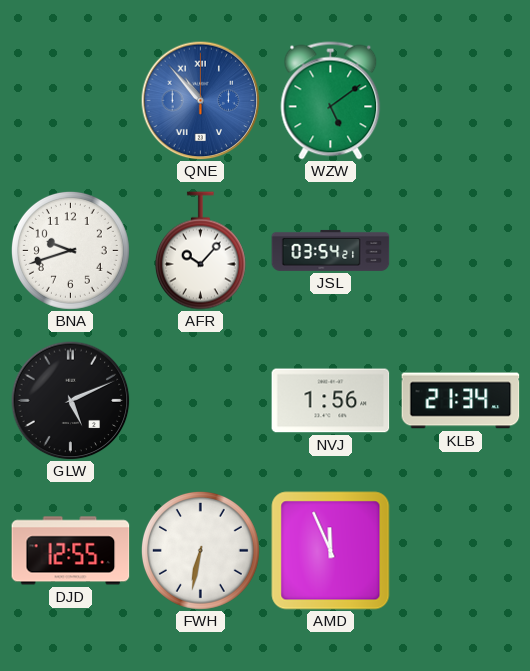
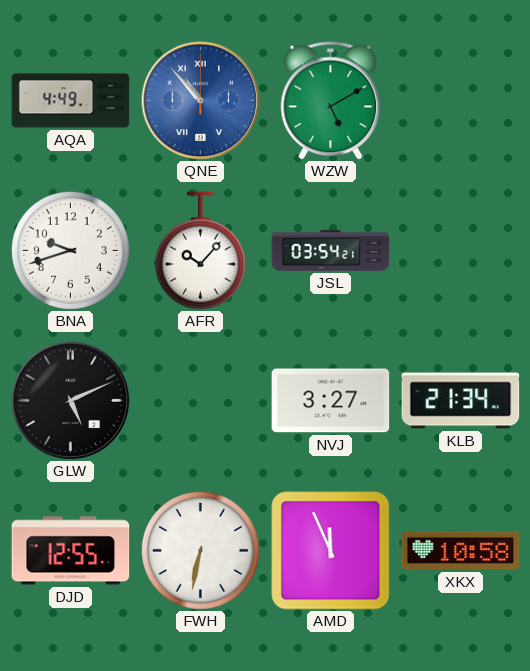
AQA: none -> 4:49 (71, 101)
WZW: 5:09 -> 5:10 (331, 101)
NVJ: 1:56 -> 3:27 (331, 401)
XKX: none -> 10:58 (461, 551)
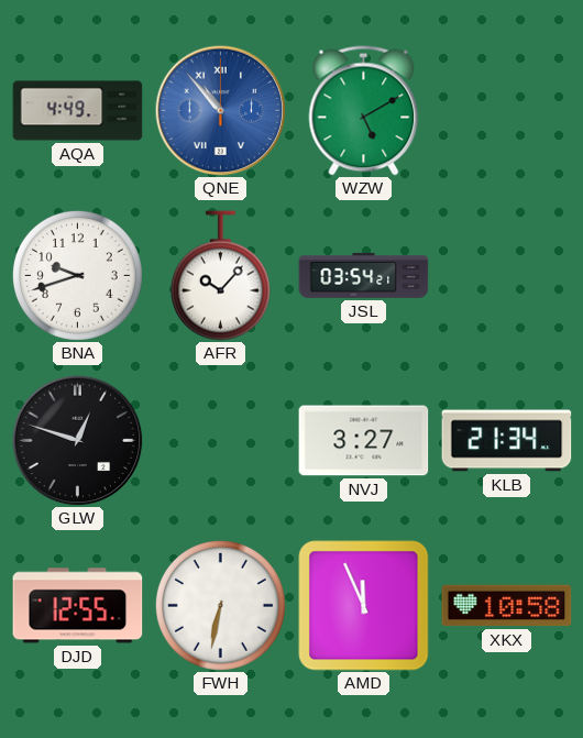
GLW: 5:11 -> 12:48 (77, 440)
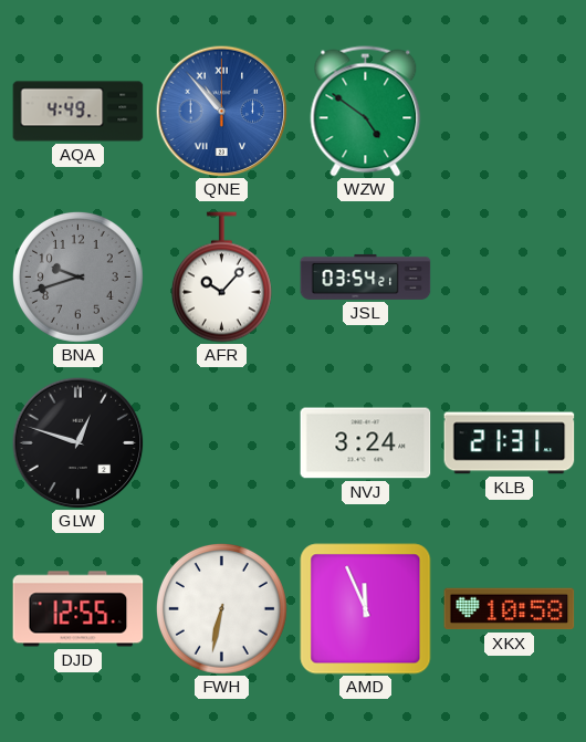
WZW: 5:10 -> 4:51 (366, 112)
BNA dial: white -> grey (77, 276)
NVJ: 3:27 -> 3:24 (366, 443)
KLB: 21:34 -> 21:31 (510, 443)
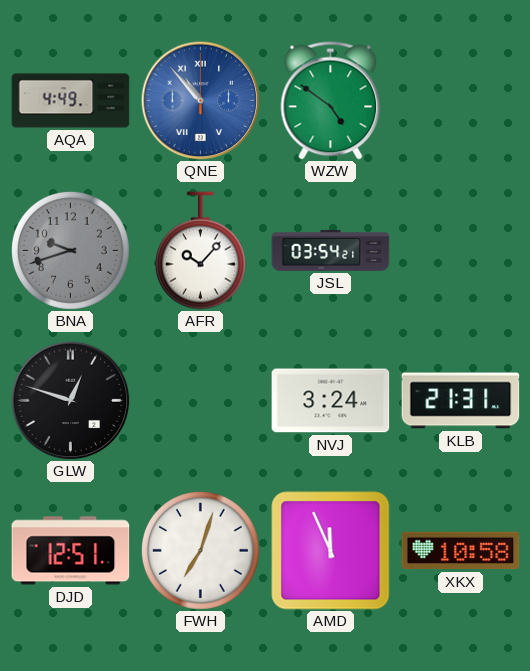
DJD: 12:55 -> 12:51 (71, 551)
FWH: 6:32 -> 7:03 (200, 550)
